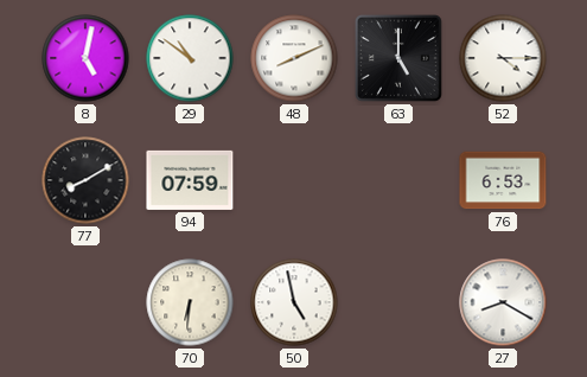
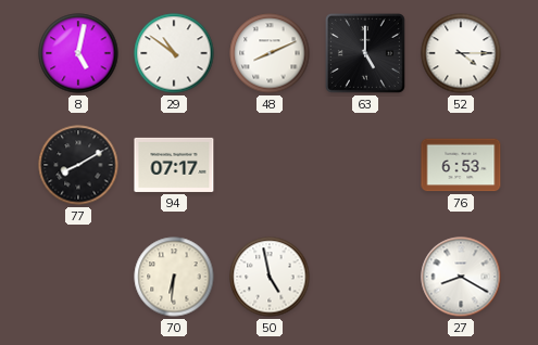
94: 07:59 -> 07:17 (174, 165)
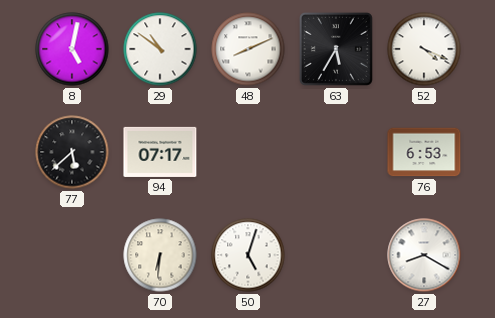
63: 5:00 -> 5:35 (336, 49)
52: 4:15 -> 4:19 (424, 49)
77: 8:10 -> 5:38 (72, 152)
50: 4:58 -> 5:03 (248, 255)
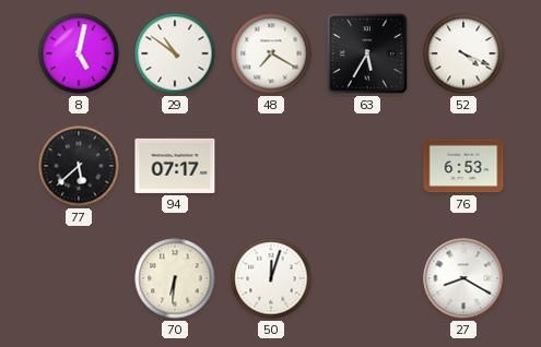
48: 8:11 -> 7:20 (271, 53)
50: 5:03 -> 12:03 (271, 278)
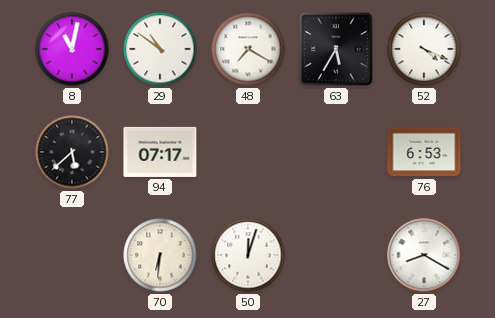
8: 5:02 -> 11:02 (72, 49)
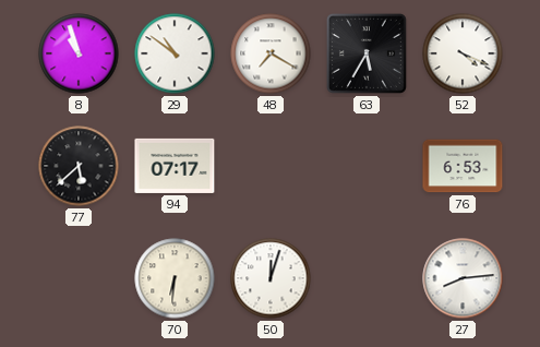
8: 11:02 -> 10:57 (79, 53)
27: 8:20 -> 8:14 (463, 278)
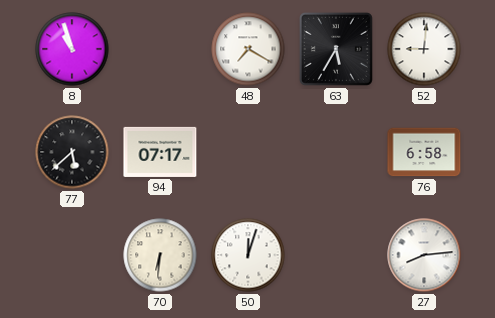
29: 10:51 -> none (175, 53)
52: 4:19 -> 9:01 (424, 49)
76: 6:53 -> 6:58 (424, 152)
